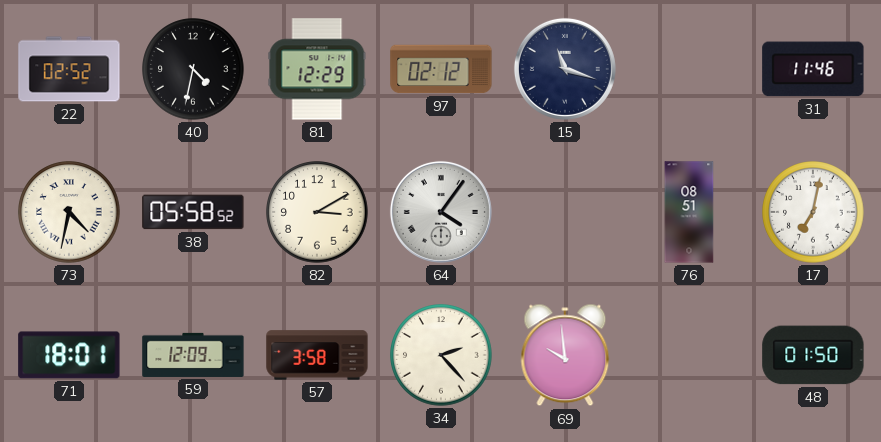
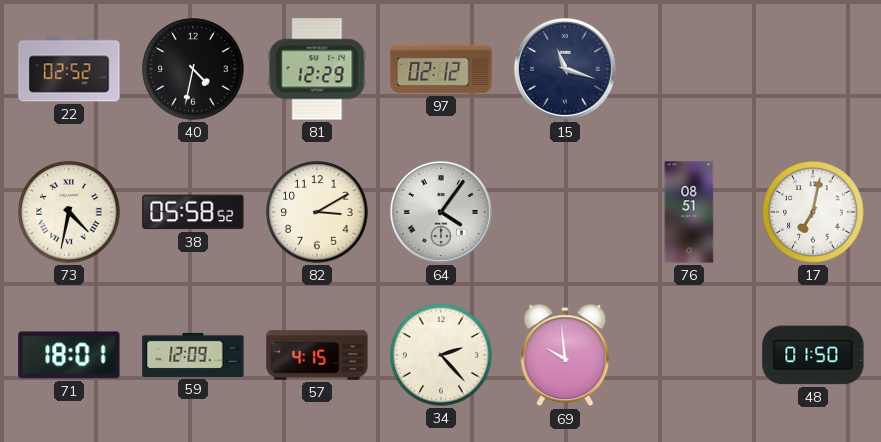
31: 11:46 -> none (813, 69)
57: 3:58 -> 4:15 (317, 355)
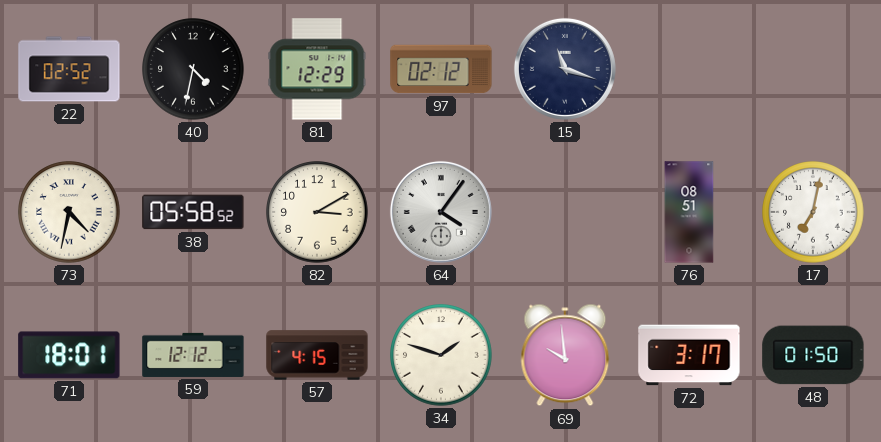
59: 12:09 -> 12:12 (193, 355)
34: 2:23 -> 1:48 (441, 355)
72: none -> 3:17 (689, 355)
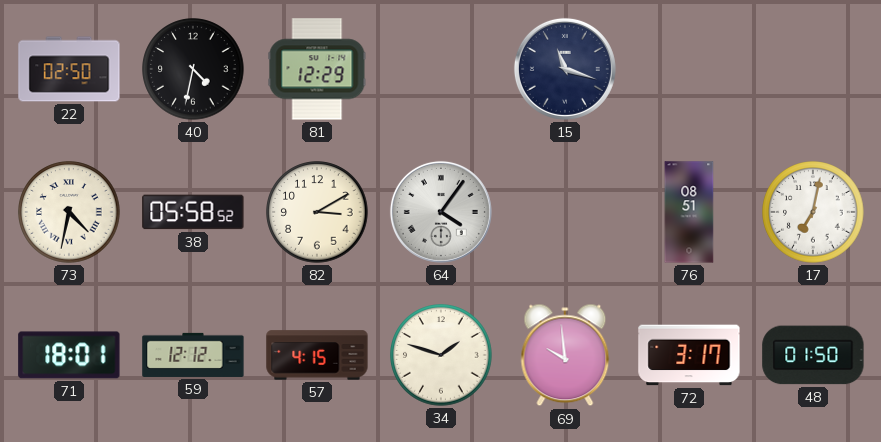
22: 02:52 -> 02:50 (69, 69)
97: 02:12 -> none (441, 69)
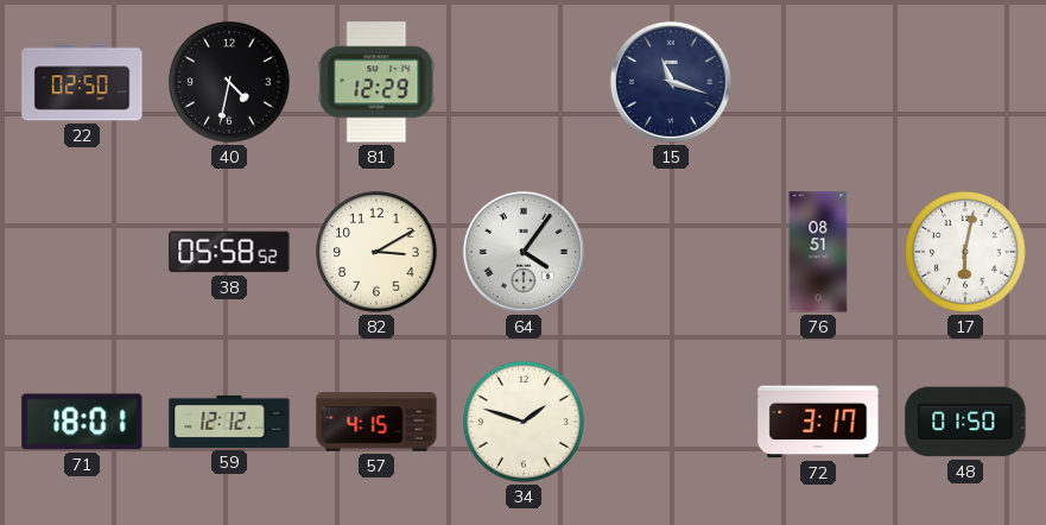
73: 4:32 -> none (69, 212)
17: 7:02 -> 6:02 (965, 252)
69: 9:59 -> none (565, 355)
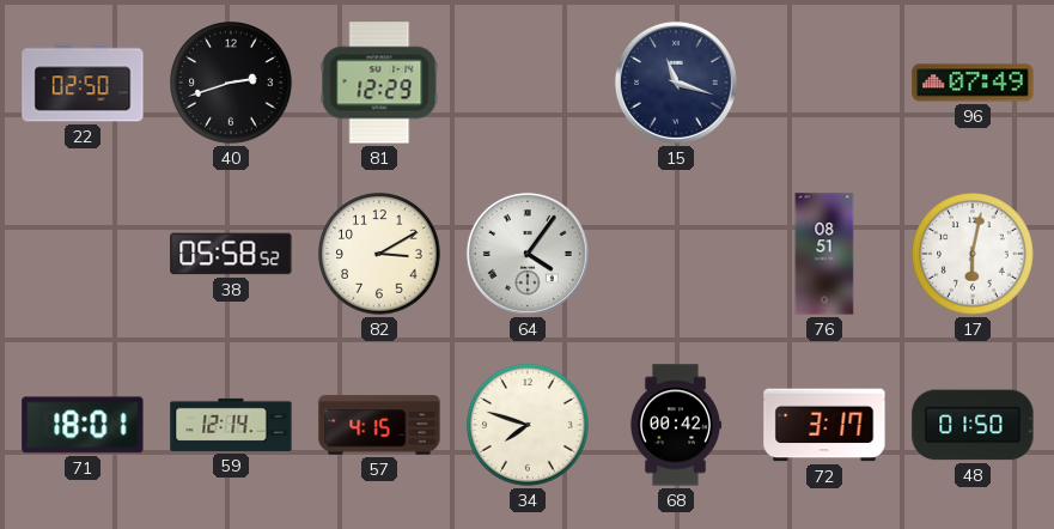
40: 4:32 -> 2:42 (231, 83)
96: none -> 07:49 (973, 83)
59: 12:12 -> 12:14 (231, 425)
34: 1:48 -> 7:48 (528, 425)
68: none -> 00:42 (675, 425)
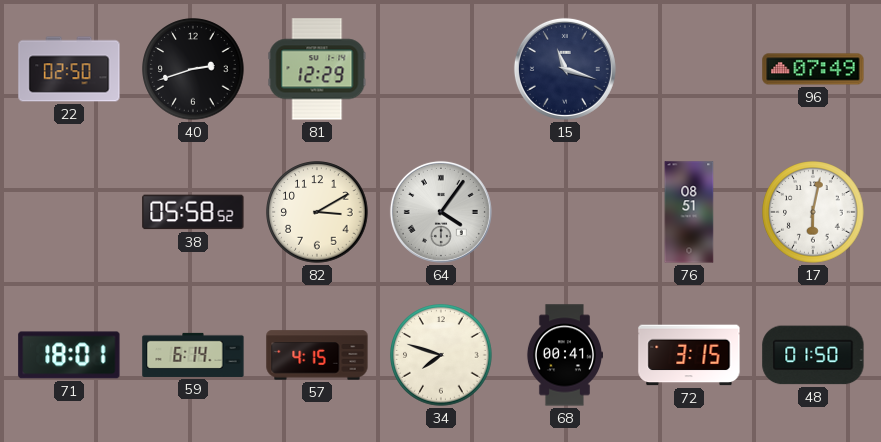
59: 12:14 -> 6:14 (193, 355)
68: 00:42 -> 00:41 (564, 355)
72: 3:17 -> 3:15 (689, 355)
